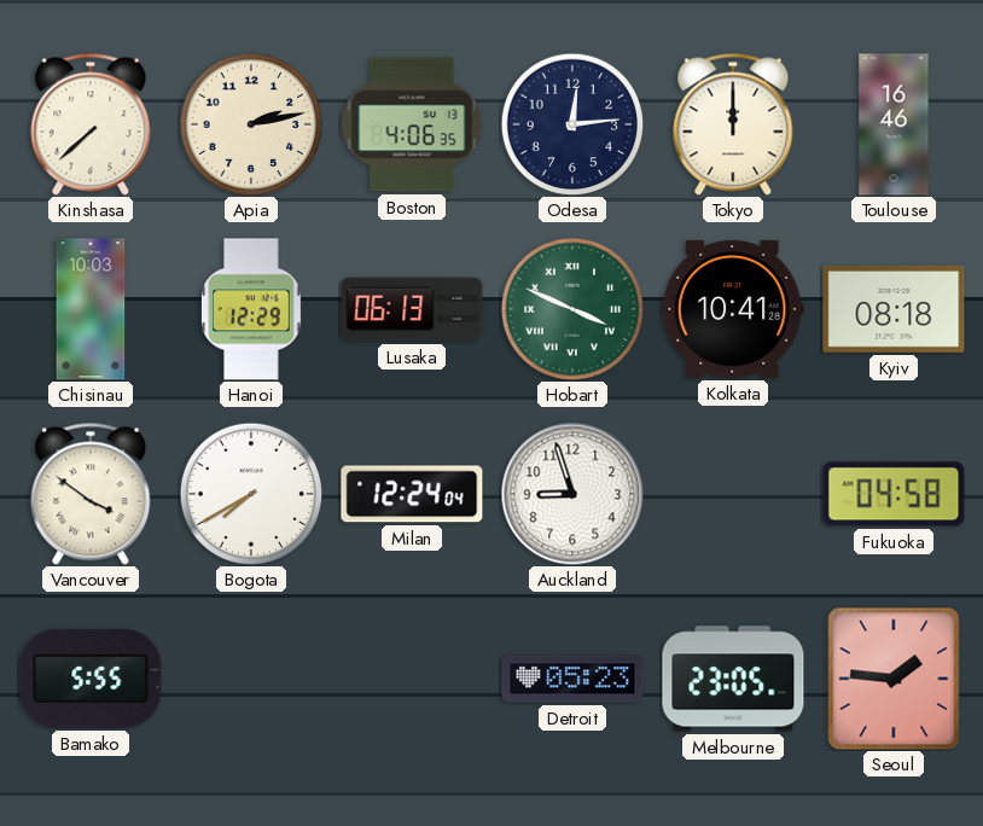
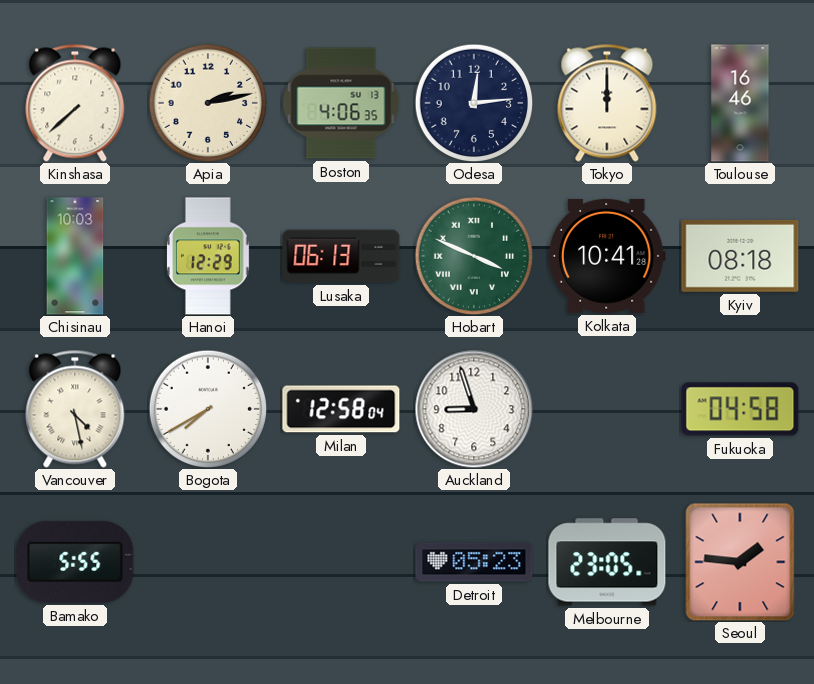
Vancouver: 3:51 -> 4:28 (75, 409)
Milan: 12:24 -> 12:58 (341, 409)
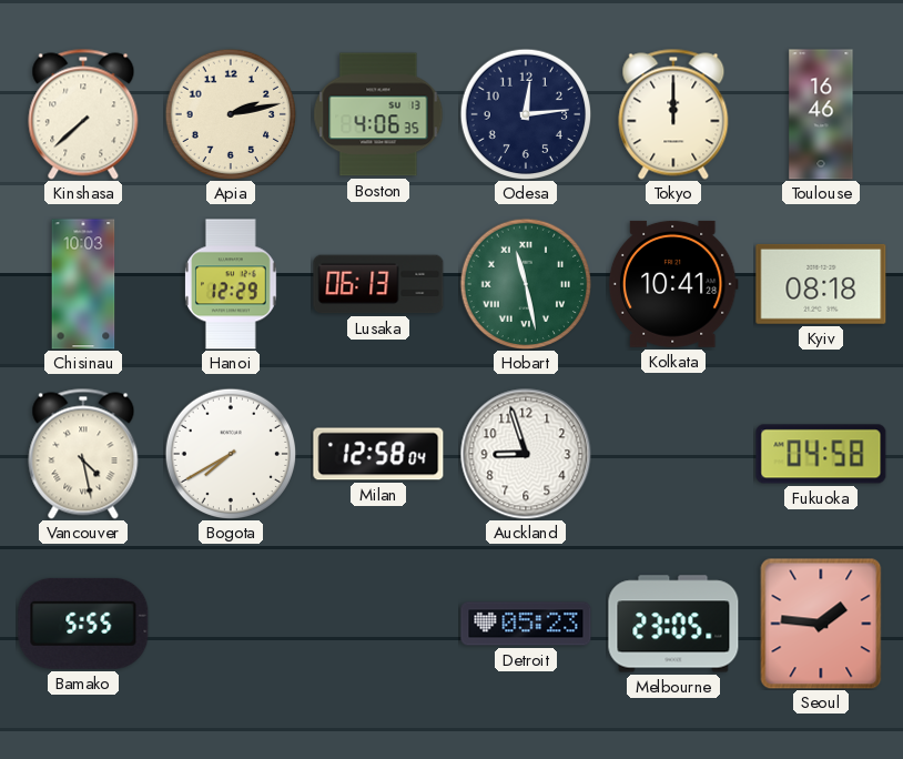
Hobart: 3:49 -> 11:28 (526, 284)
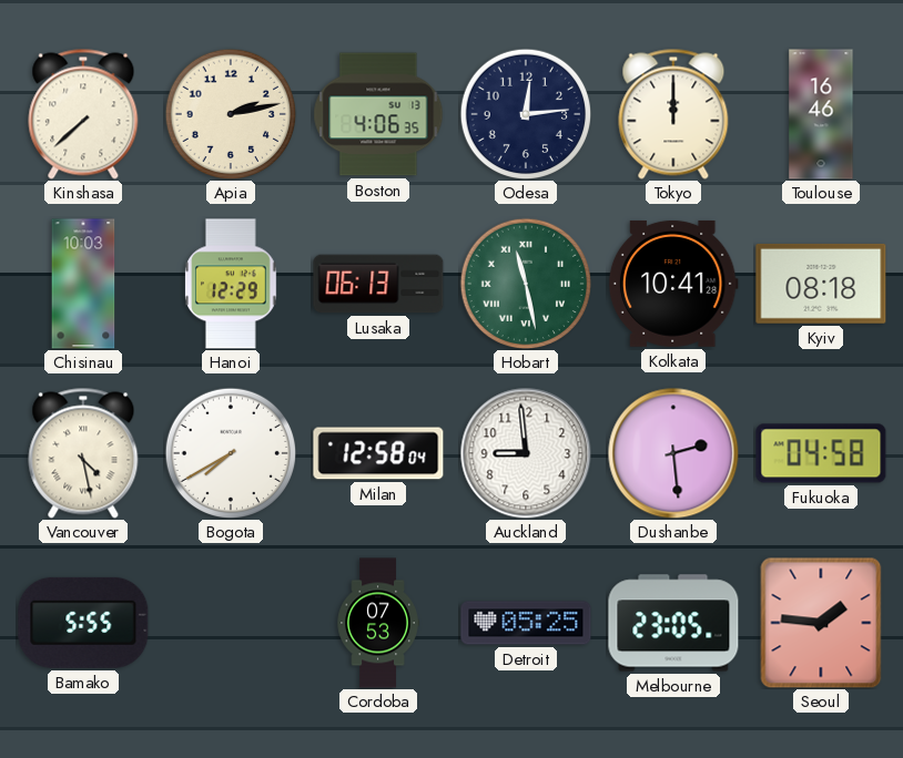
Auckland: 8:57 -> 8:59 (526, 453)
Dushanbe: none -> 2:29 (673, 453)
Cordoba: none -> 07:53 (378, 623)
Detroit: 05:23 -> 05:25 (526, 623)
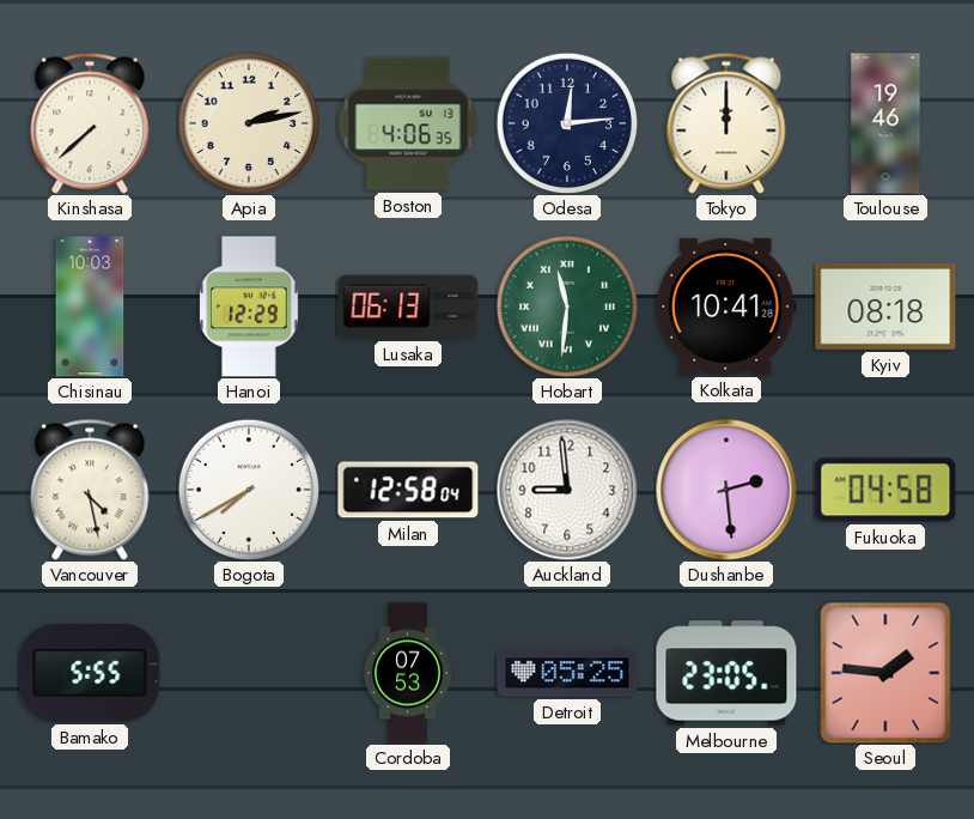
Toulouse: 16:46 -> 19:46 (885, 123)
Hobart: 11:28 -> 11:31 (567, 307)
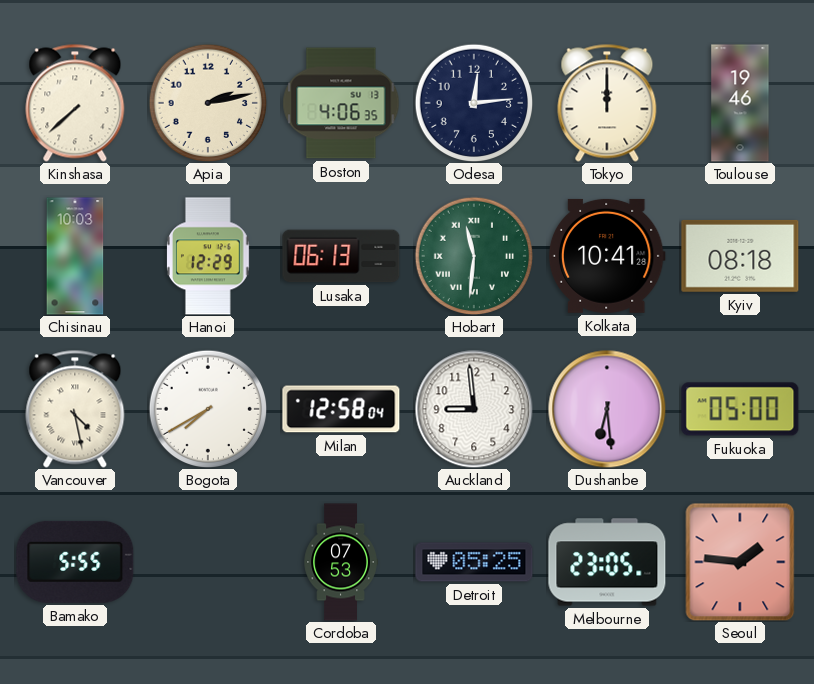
Dushanbe: 2:29 -> 6:29 (607, 409)
Fukuoka: 04:58 -> 05:00 (740, 409)
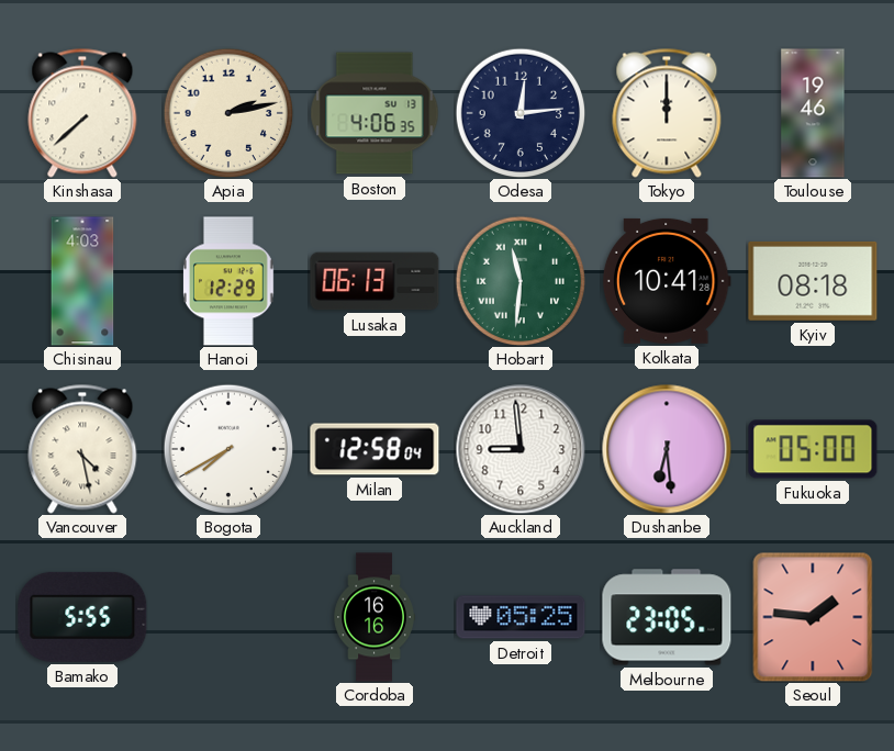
Chisinau: 10:03 -> 4:03 (82, 281)
Cordoba: 07:53 -> 16:16 (375, 617)
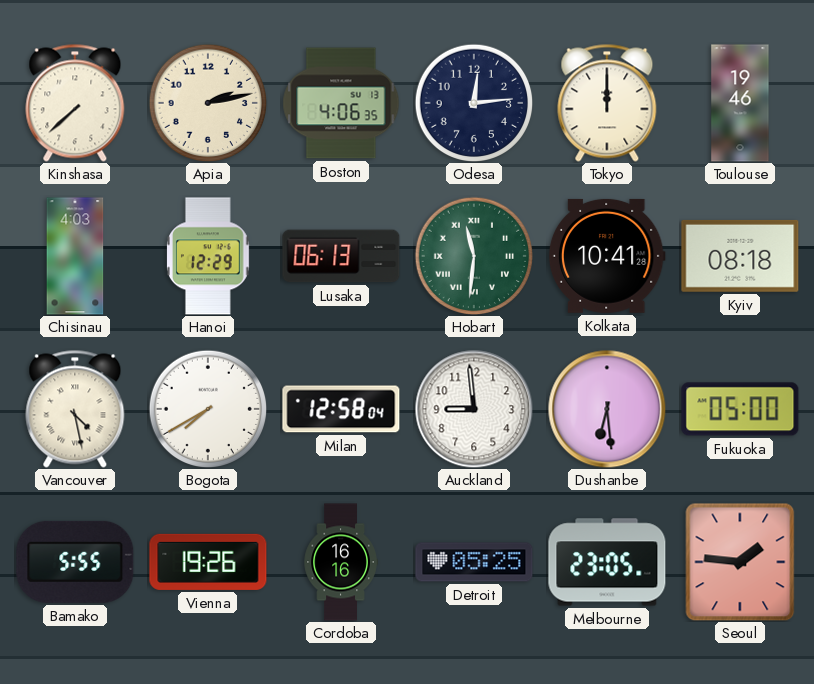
Vienna: none -> 19:26 (208, 562)
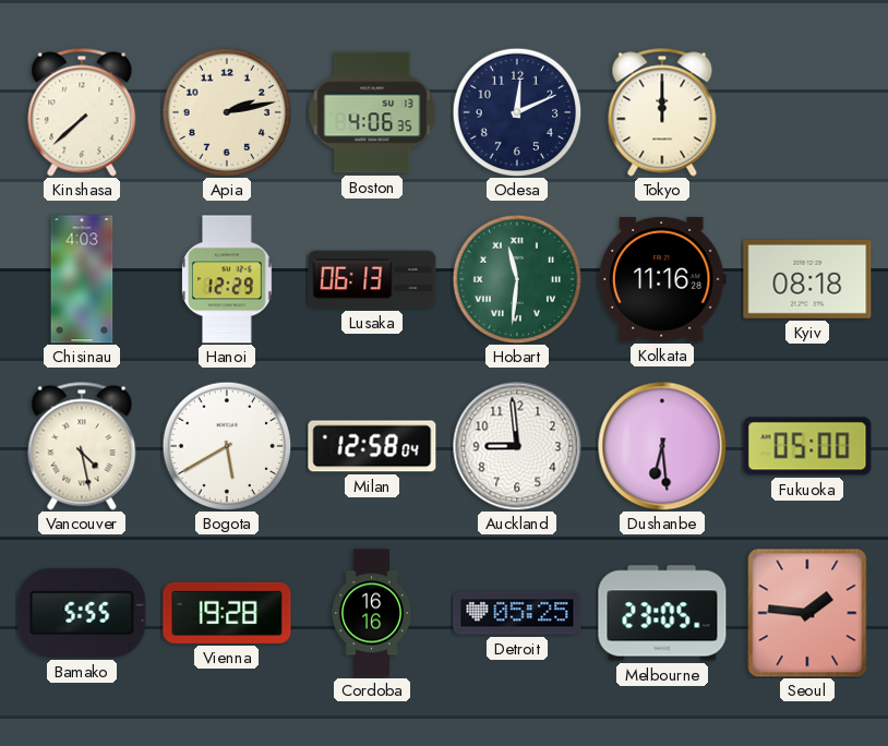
Odesa: 12:14 -> 12:11 (517, 112)
Toulouse: 19:46 -> none (740, 103)
Kolkata: 10:41 -> 11:16 (662, 279)
Bogota: 7:40 -> 5:40 (227, 446)
Vienna: 19:26 -> 19:28 (227, 613)
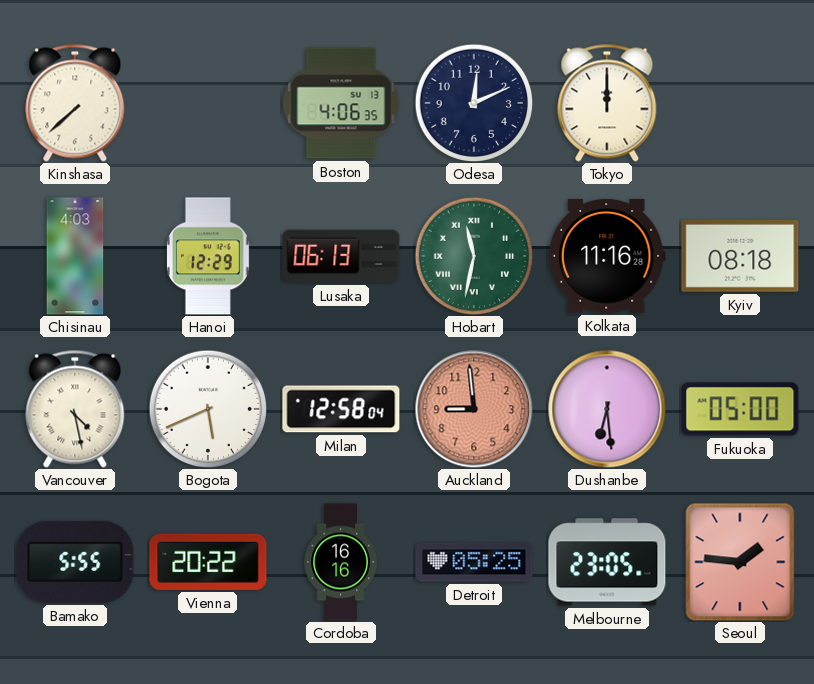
Apia: 2:13 -> none (227, 112)
Hobart: 11:31 -> 11:32 (474, 256)
Bogota: 5:40 -> 5:41 (208, 409)
Auckland dial: white -> salmon (474, 409)
Vienna: 19:28 -> 20:22 (208, 562)
